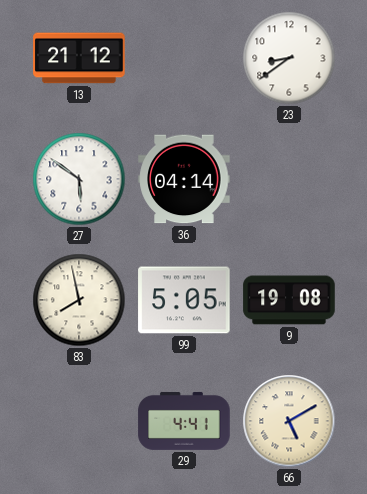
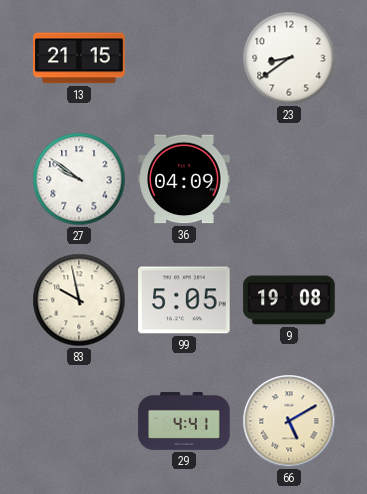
13: 21:12 -> 21:15 (79, 58)
27: 5:51 -> 9:51 (79, 179)
36: 04:14 -> 04:09 (184, 179)
83: 7:58 -> 9:58 (79, 300)
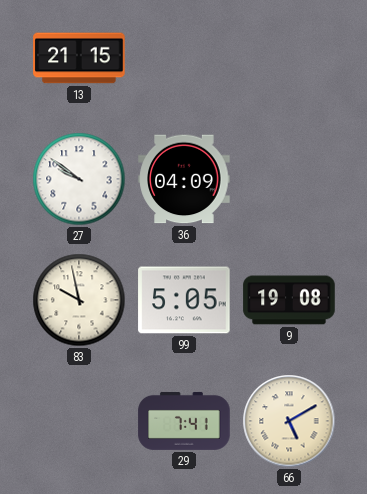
23: 8:39 -> none (289, 58)
29: 4:41 -> 7:41 (184, 421)
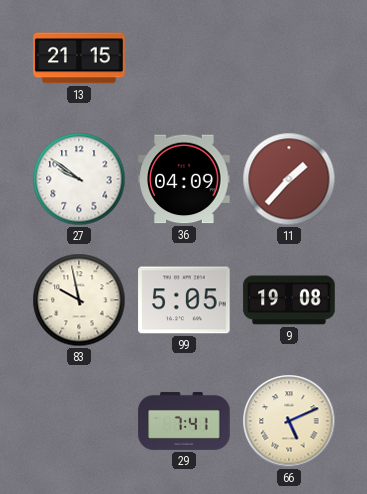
11: none -> 1:37 (289, 179)
66: 5:10 -> 5:11 (289, 421)
